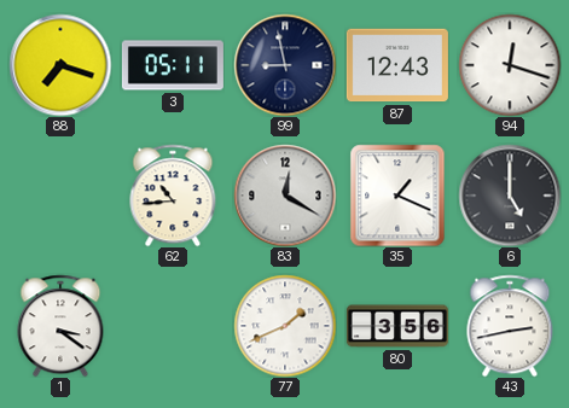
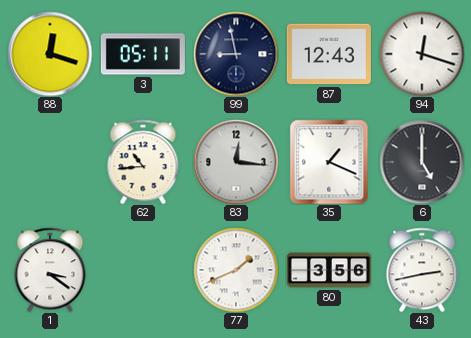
88: 7:18 -> 12:18 (50, 54)
83: 12:20 -> 12:16 (236, 162)
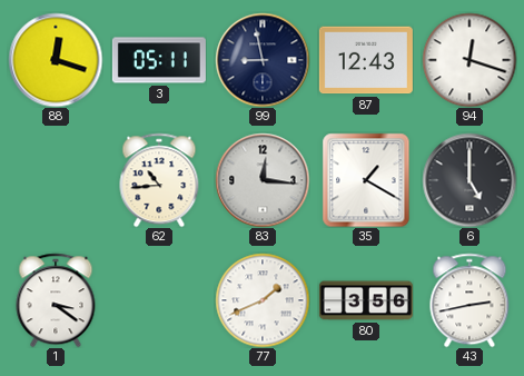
35: 1:19 -> 1:20 (366, 180)
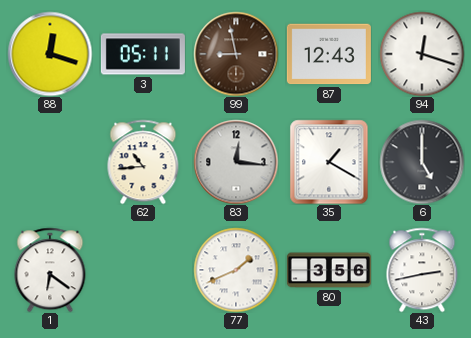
99 dial: navy -> brown (236, 54)
1: 3:21 -> 6:21 (50, 270)
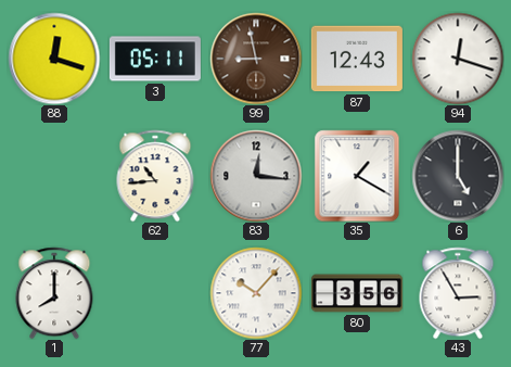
1: 6:21 -> 8:00 (54, 293)
77: 1:41 -> 10:07 (256, 293)
43: 2:43 -> 2:55 (458, 293)
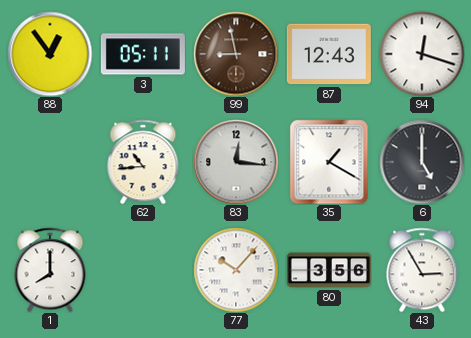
88: 12:18 -> 12:54 (50, 54)
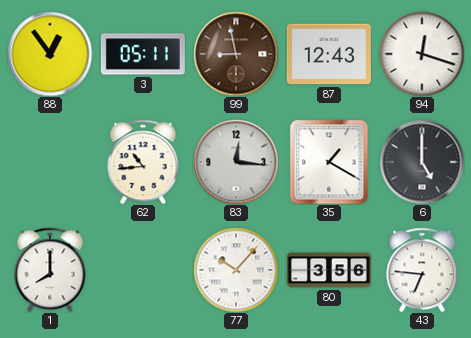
43: 2:55 -> 6:46 (422, 270)
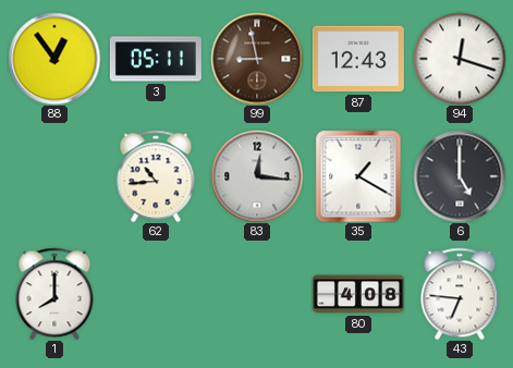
77: 10:07 -> none (236, 270)
80: 3:56 -> 4:08 (358, 294)
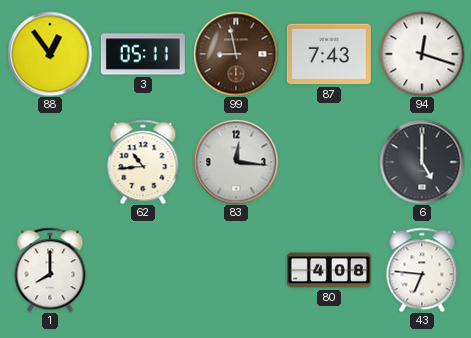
87: 12:43 -> 7:43 (329, 54)
35: 1:20 -> none (358, 176)
